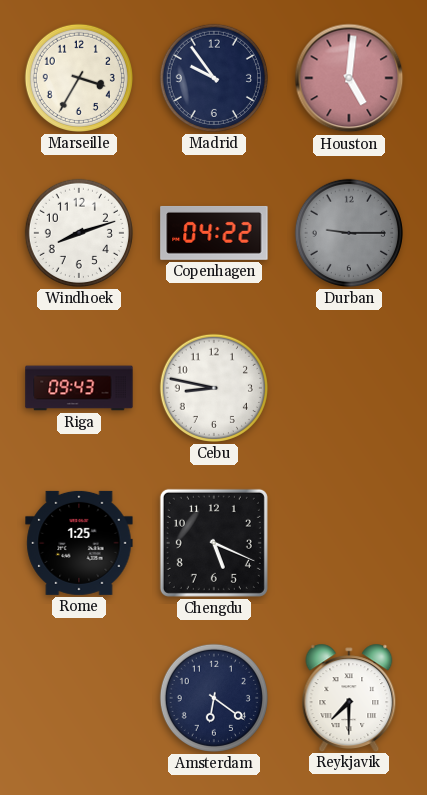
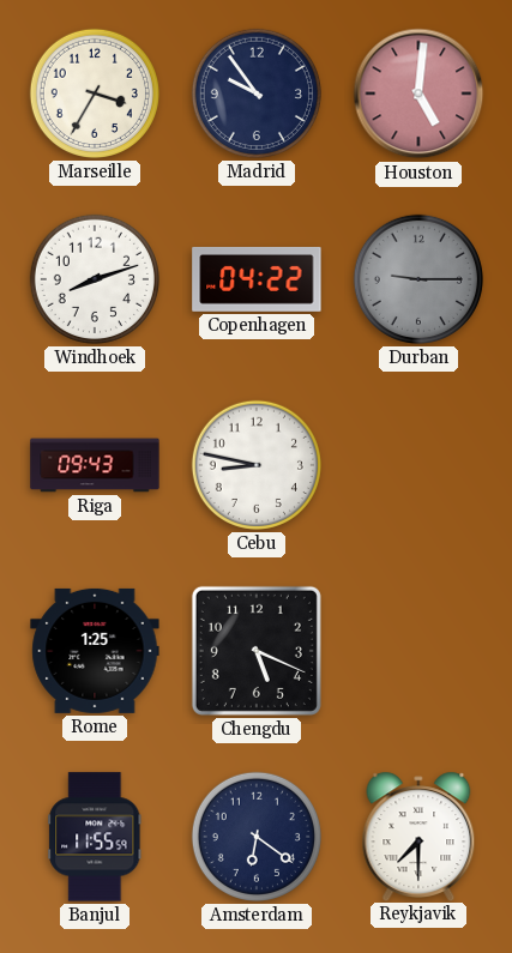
Banjul: none -> 11:55 (95, 837)
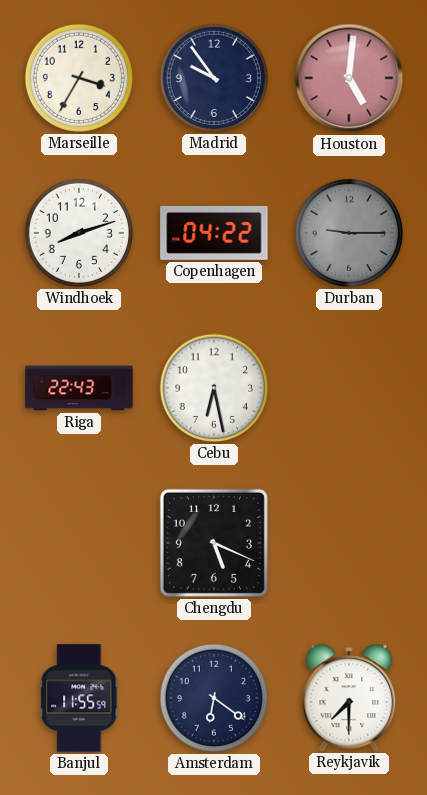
Riga: 09:43 -> 22:43 (79, 388)
Cebu: 8:47 -> 6:28 (214, 388)
Rome: 1:25 -> none (95, 651)
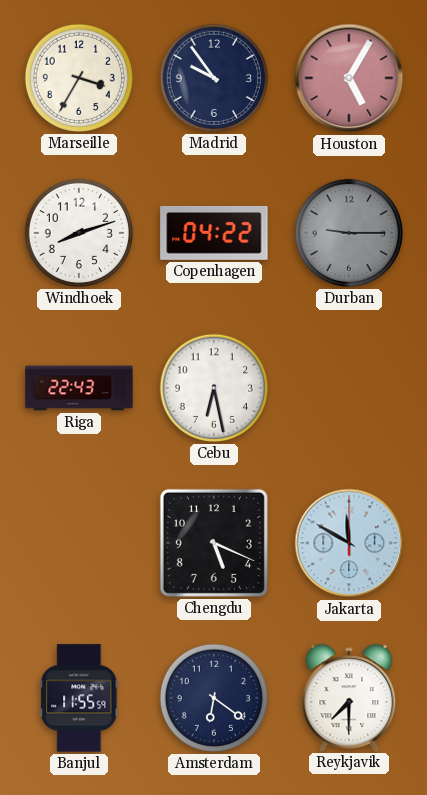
Houston: 5:01 -> 5:05 (349, 78)
Jakarta: none -> 11:50 (349, 543)
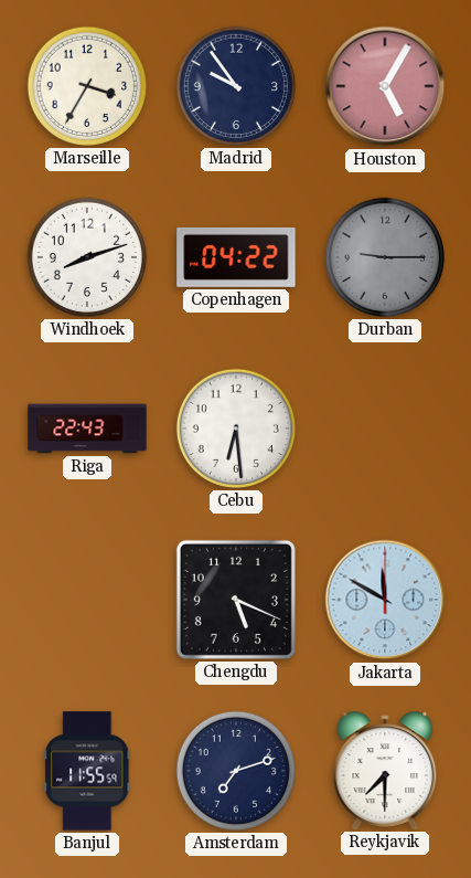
Cebu: 6:28 -> 6:29 (236, 429)
Amsterdam: 6:21 -> 7:12 (236, 771)
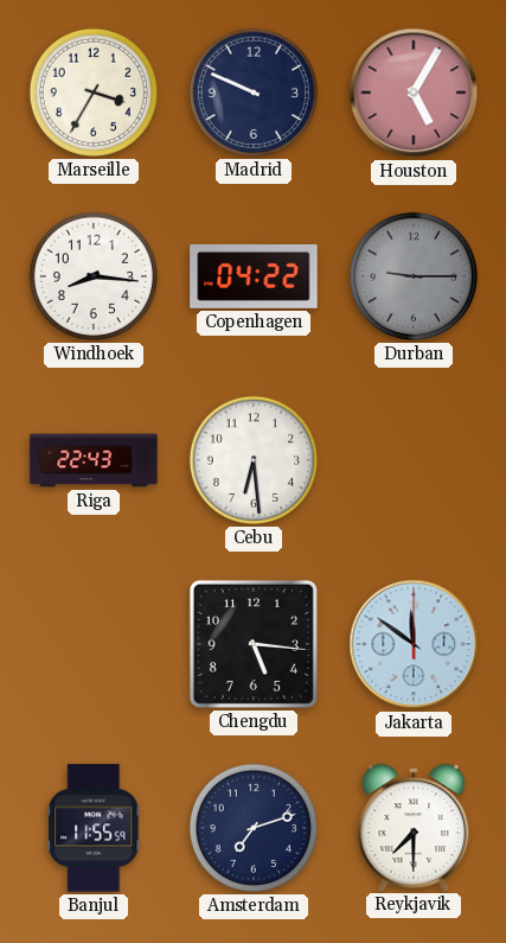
Madrid: 9:54 -> 9:49 (254, 93)
Windhoek: 8:12 -> 8:16 (94, 276)
Chengdu: 5:19 -> 5:16 (254, 644)
Jakarta: 11:50 -> 11:51 (414, 644)
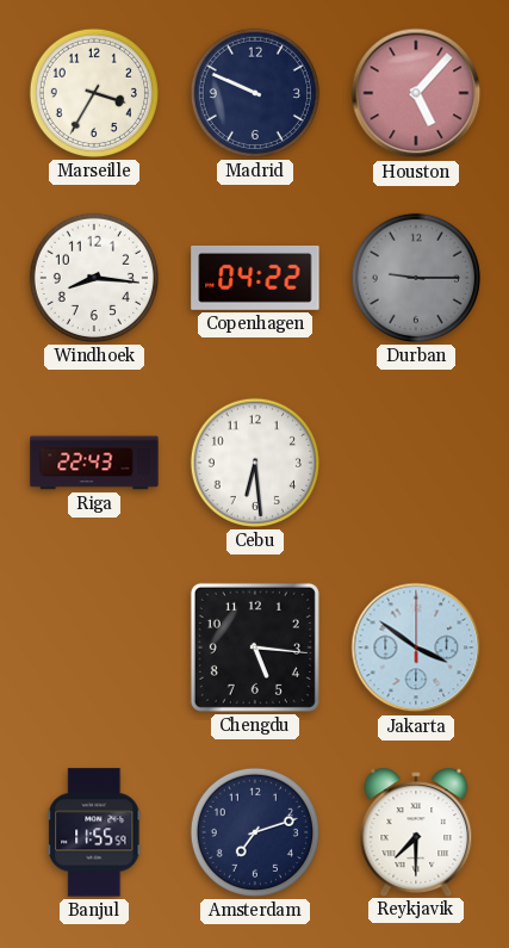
Houston: 5:05 -> 5:07 (416, 93)
Jakarta: 11:51 -> 3:51 (416, 648)
